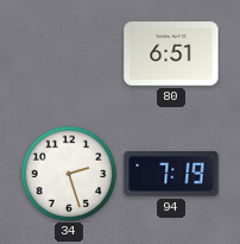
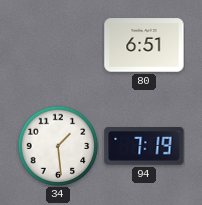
34: 2:27 -> 1:29 (58, 146)
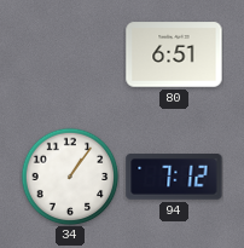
34: 1:29 -> 1:06 (70, 177)
94: 7:19 -> 7:12 (174, 177)
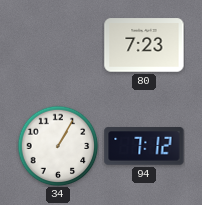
80: 6:51 -> 7:23 (144, 45)
34: 1:06 -> 1:05 (58, 146)
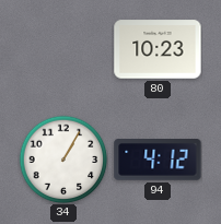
80: 7:23 -> 10:23 (158, 49)
94: 7:12 -> 4:12 (158, 160)
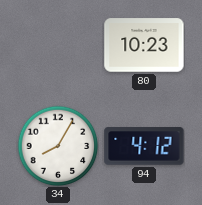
34: 1:05 -> 8:05 (58, 146)
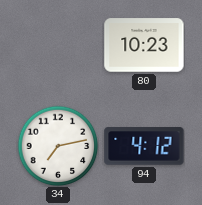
34: 8:05 -> 7:13 (58, 146)
